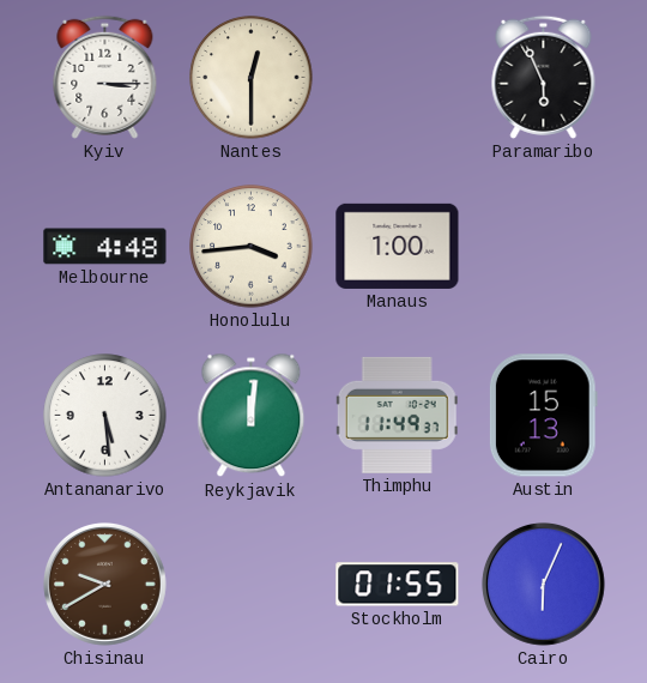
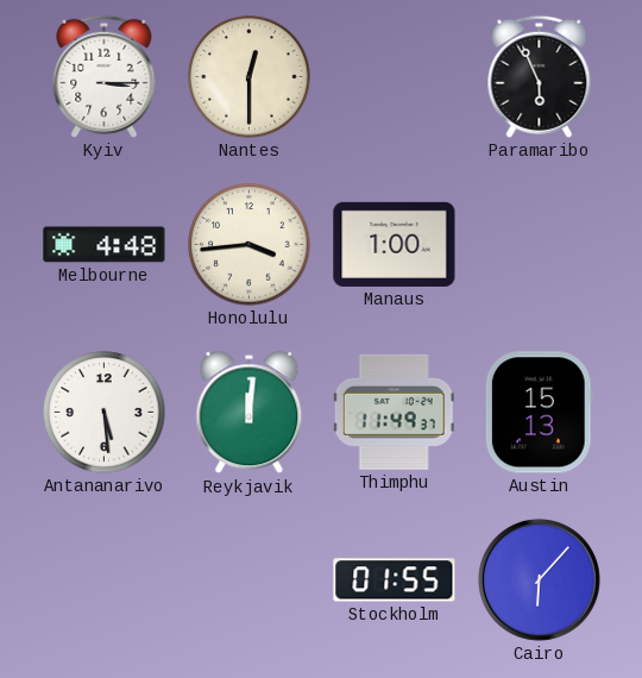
Chisinau: 9:40 -> none (104, 584)
Cairo: 6:04 -> 6:07 (539, 579)
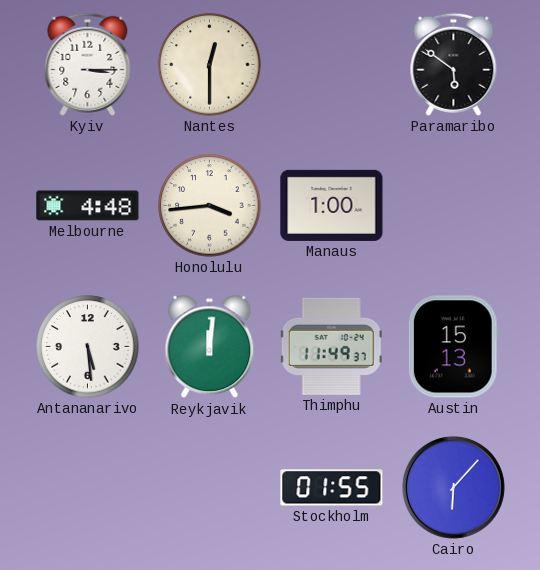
Paramaribo: 5:56 -> 5:51 (454, 64)
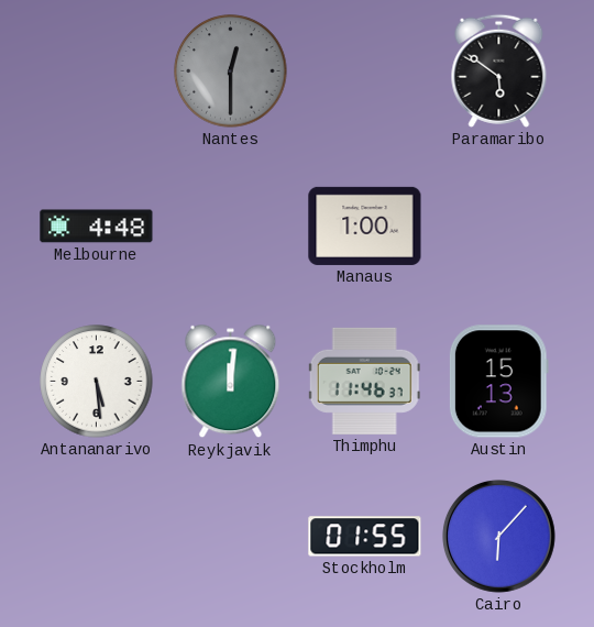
Kyiv: 3:15 -> none (88, 64)
Nantes dial: cream -> grey (231, 71)
Honolulu: 3:44 -> none (210, 206)
Thimphu: 11:49 -> 11:46 (364, 381)
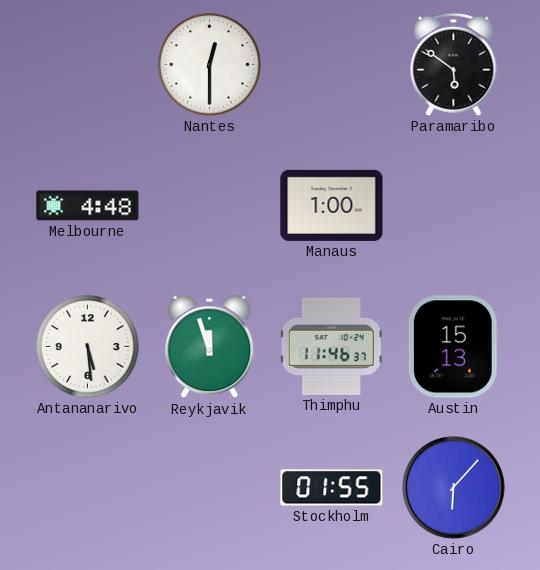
Nantes dial: grey -> white (210, 65)
Reykjavik: 12:01 -> 11:57 (210, 347)
